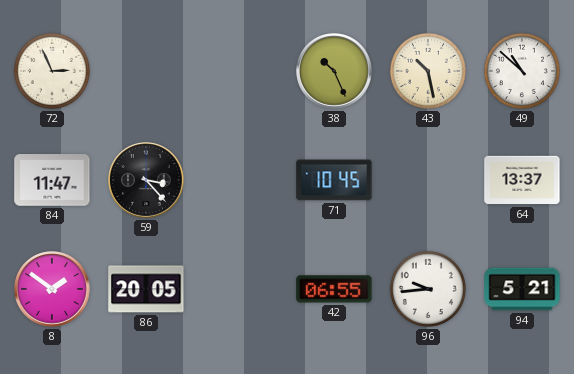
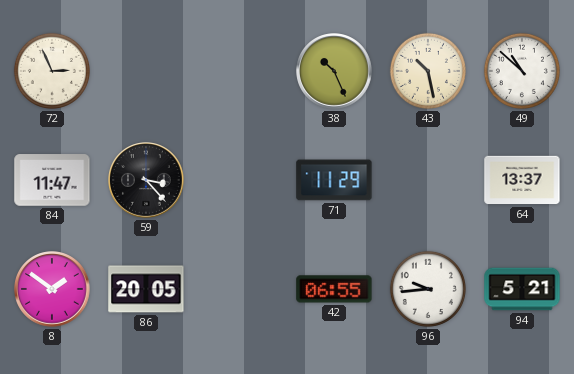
71: 10:45 -> 11:29 (334, 180)
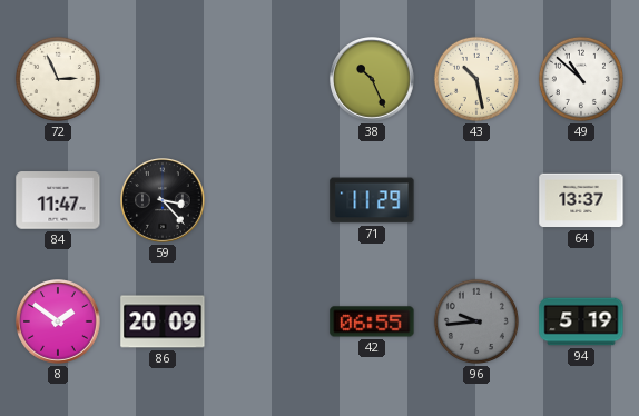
86: 20:05 -> 20:09 (163, 321)
96 dial: white -> grey (476, 321)
94: 5:21 -> 5:19 (581, 321)
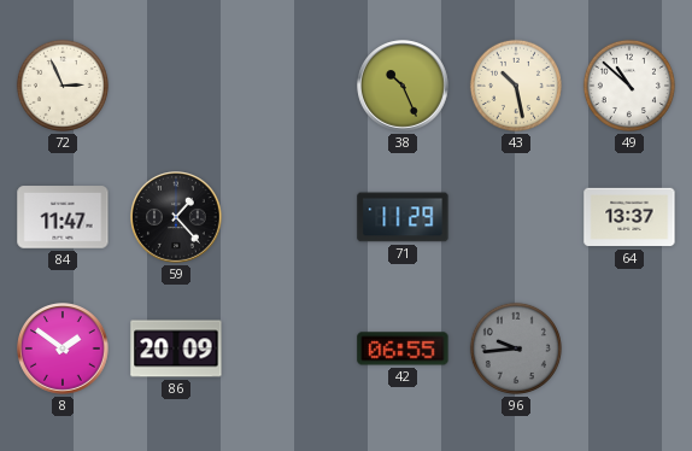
59: 3:23 -> 1:23 (176, 217)
94: 5:19 -> none (581, 321)
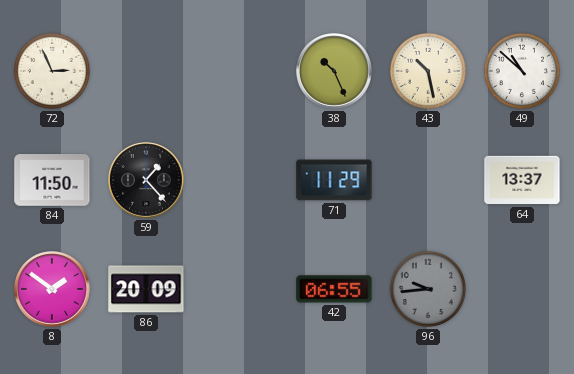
84: 11:47 -> 11:50 (52, 180)
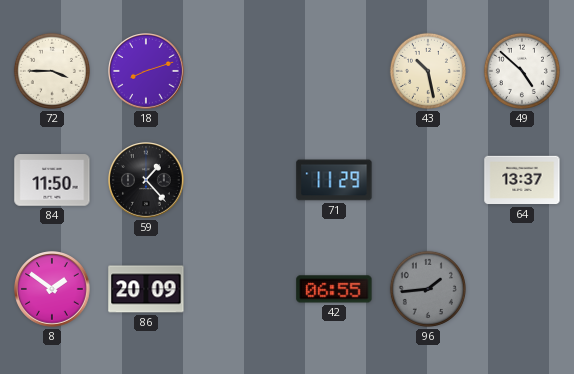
72: 2:56 -> 3:45 (52, 71)
18: none -> 8:12 (146, 71)
38: 10:26 -> none (334, 71)
49: 10:52 -> 4:52 (522, 71)
96: 9:44 -> 1:44 (428, 289)
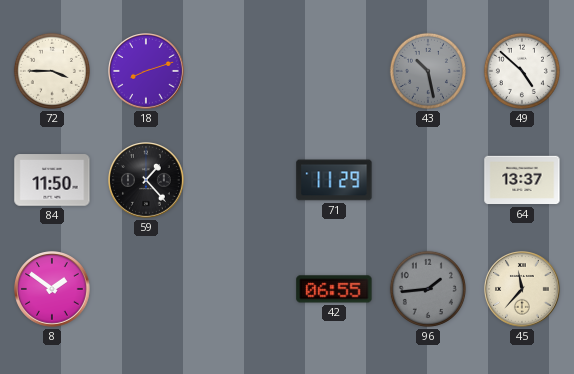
43 dial: cream -> grey (428, 71)
86: 20:09 -> none (146, 289)
45: none -> 11:37 (522, 289)
